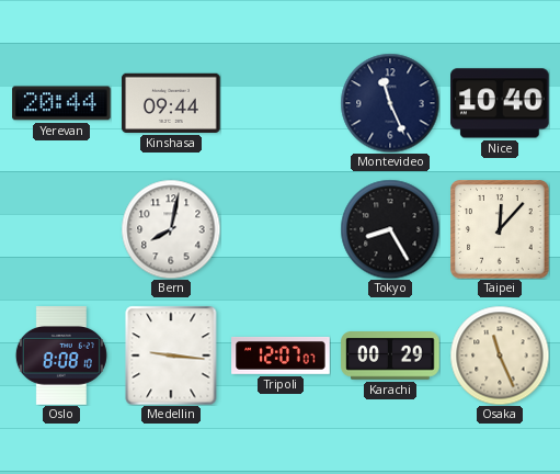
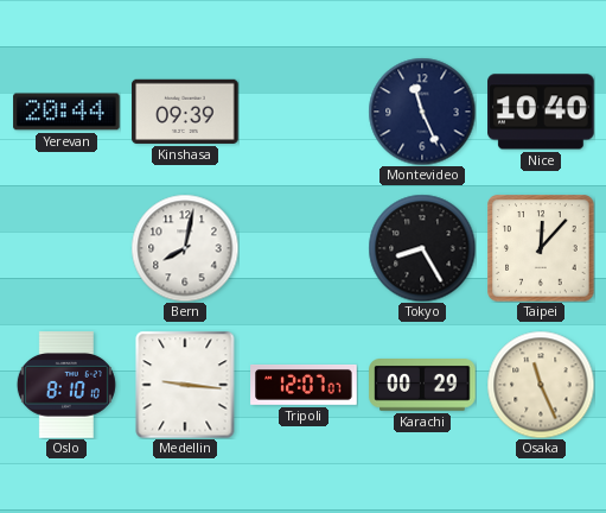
Kinshasa: 09:44 -> 09:39 (185, 112)
Oslo: 8:08 -> 8:10 (66, 385)
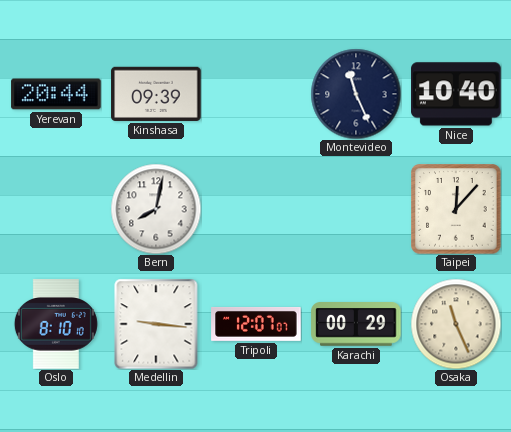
Tokyo: 8:25 -> none (422, 248)
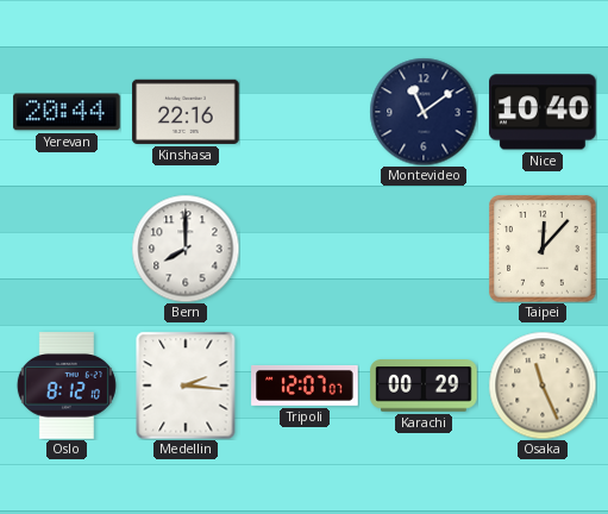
Kinshasa: 09:39 -> 22:16 (186, 112)
Montevideo: 11:26 -> 11:09 (424, 112)
Bern: 8:02 -> 8:00 (186, 249)
Oslo: 8:10 -> 8:12 (67, 385)
Medellin: 9:16 -> 2:16 (186, 385)
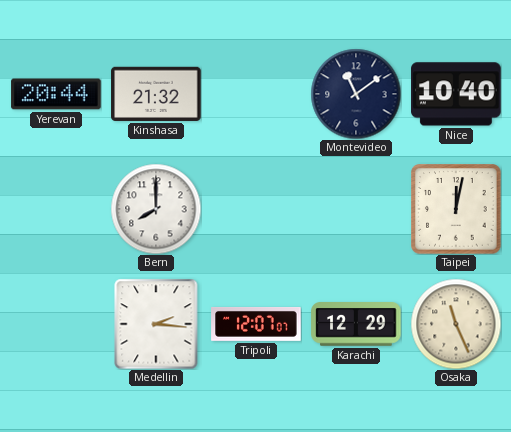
Kinshasa: 22:16 -> 21:32 (156, 94)
Taipei: 12:07 -> 12:02 (456, 209)
Oslo: 8:12 -> none (67, 385)
Karachi: 00:29 -> 12:29 (356, 325)
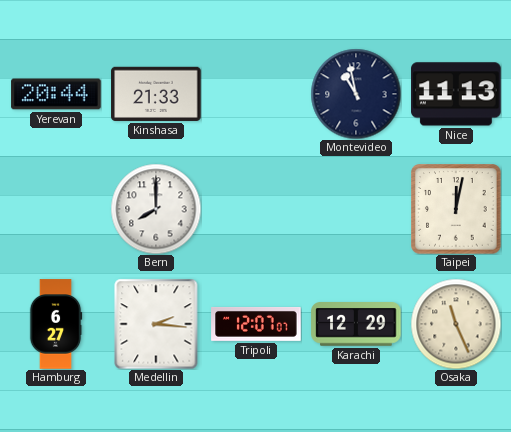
Kinshasa: 21:32 -> 21:33 (156, 94)
Montevideo: 11:09 -> 10:58 (356, 94)
Nice: 10:40 -> 11:13 (456, 94)
Hamburg: none -> 6:27 (56, 324)
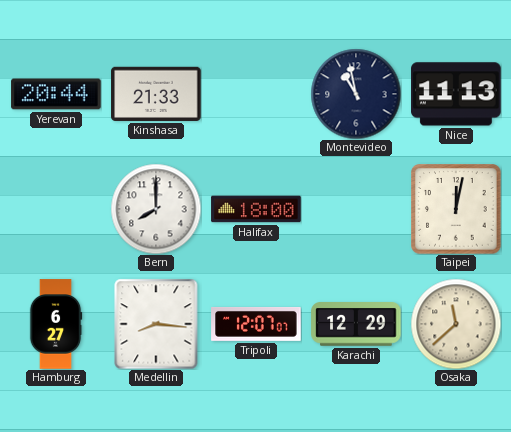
Halifax: none -> 18:00 (256, 209)
Medellin: 2:16 -> 8:16 (156, 324)
Osaka: 11:26 -> 11:38 (456, 324)
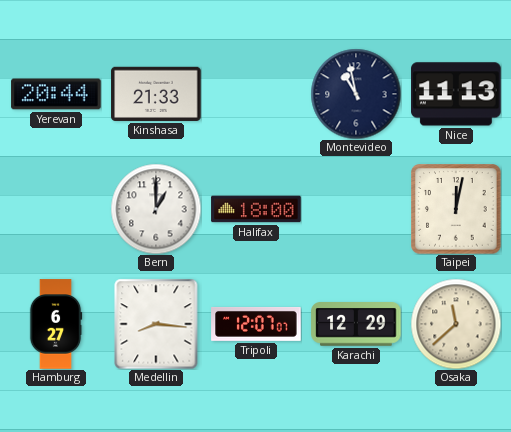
Bern: 8:00 -> 1:00 (156, 209)
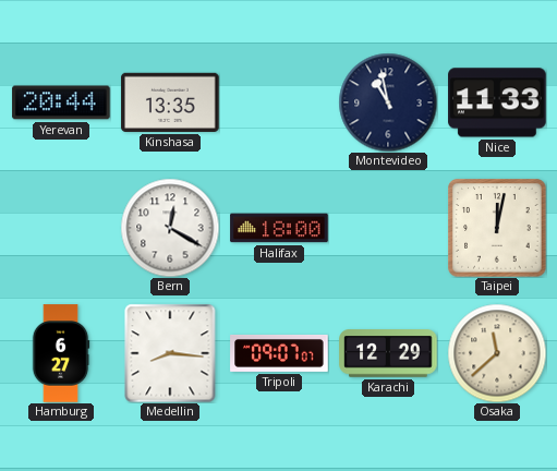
Kinshasa: 21:33 -> 13:35 (170, 102)
Nice: 11:13 -> 11:33 (497, 102)
Bern: 1:00 -> 12:20 (170, 228)
Tripoli: 12:07 -> 09:07 (279, 353)
